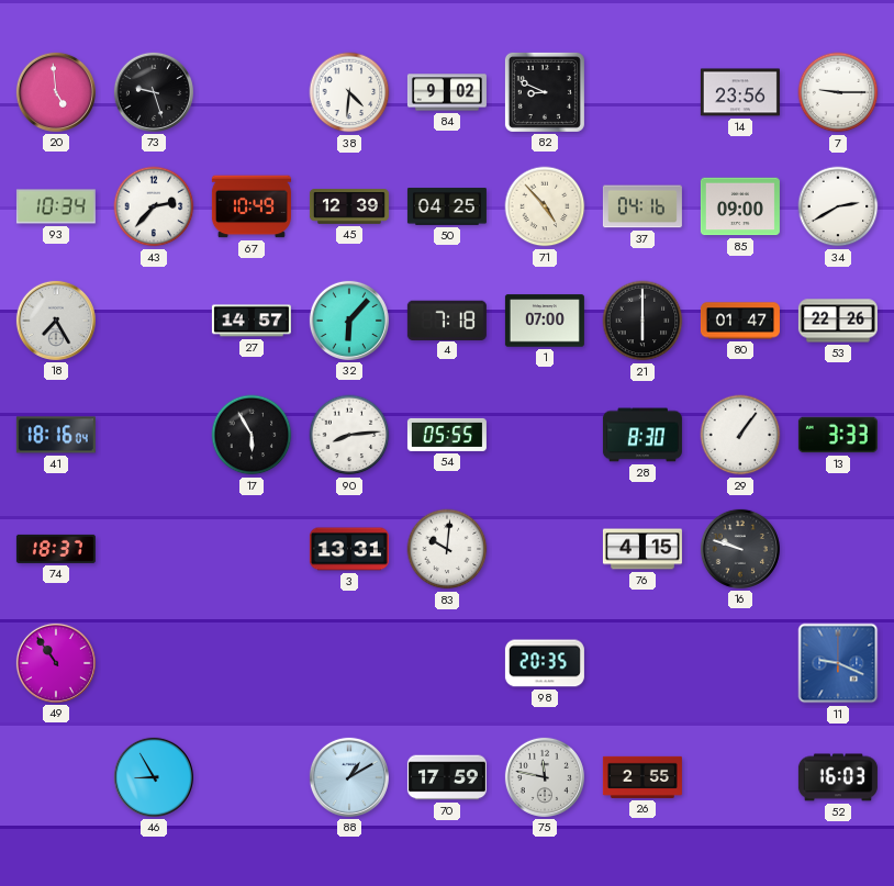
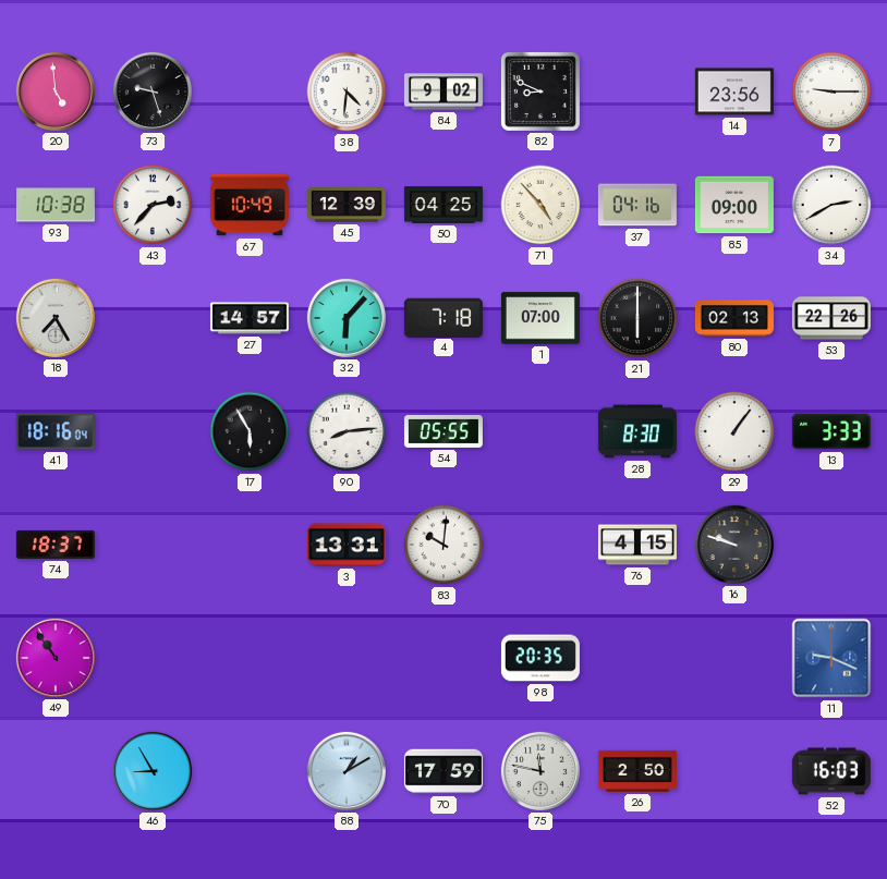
93: 10:34 -> 10:38 (56, 205)
80: 01:47 -> 02:13 (734, 318)
26: 2:55 -> 2:50 (637, 771)
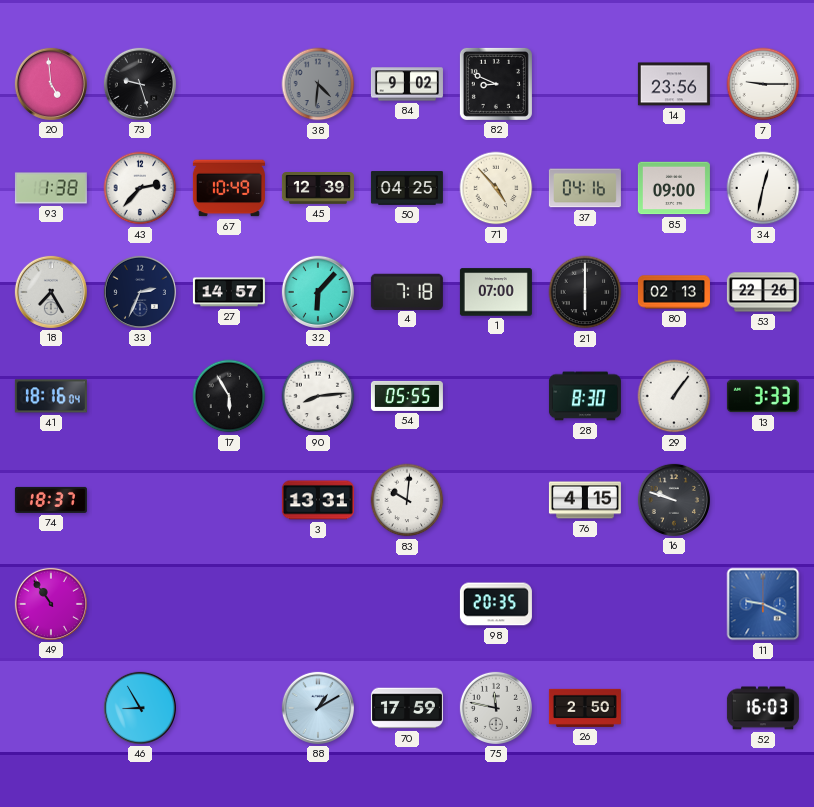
38 dial: white -> grey (318, 84)
93: 10:38 -> 1:38 (51, 188)
34: 2:40 -> 12:32 (763, 188)
33: none -> 2:34 (140, 292)
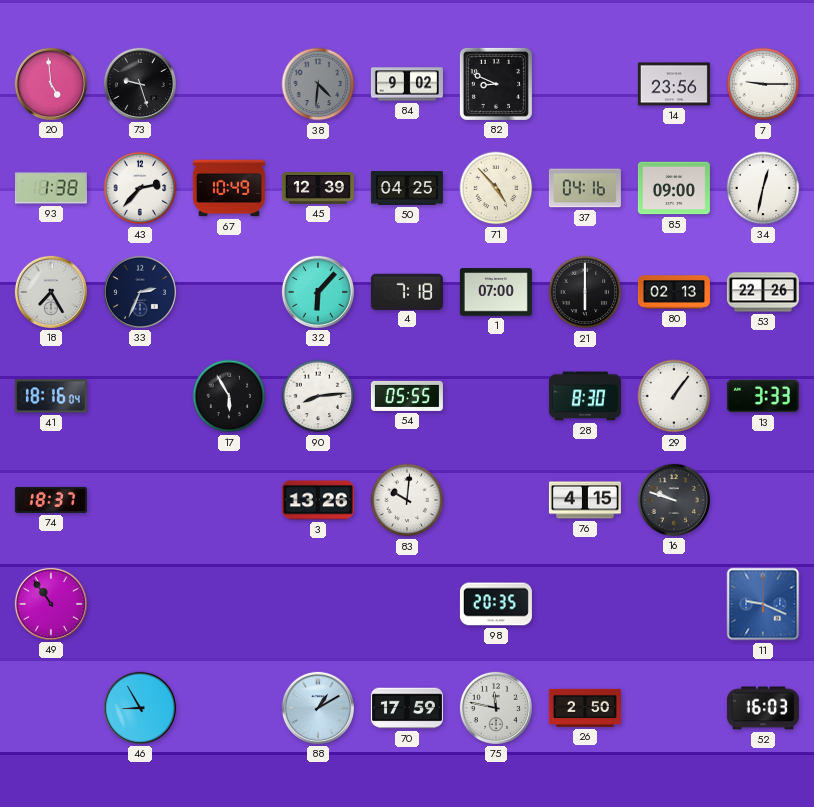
27: 14:57 -> none (229, 292)
3: 13:31 -> 13:26 (318, 500)
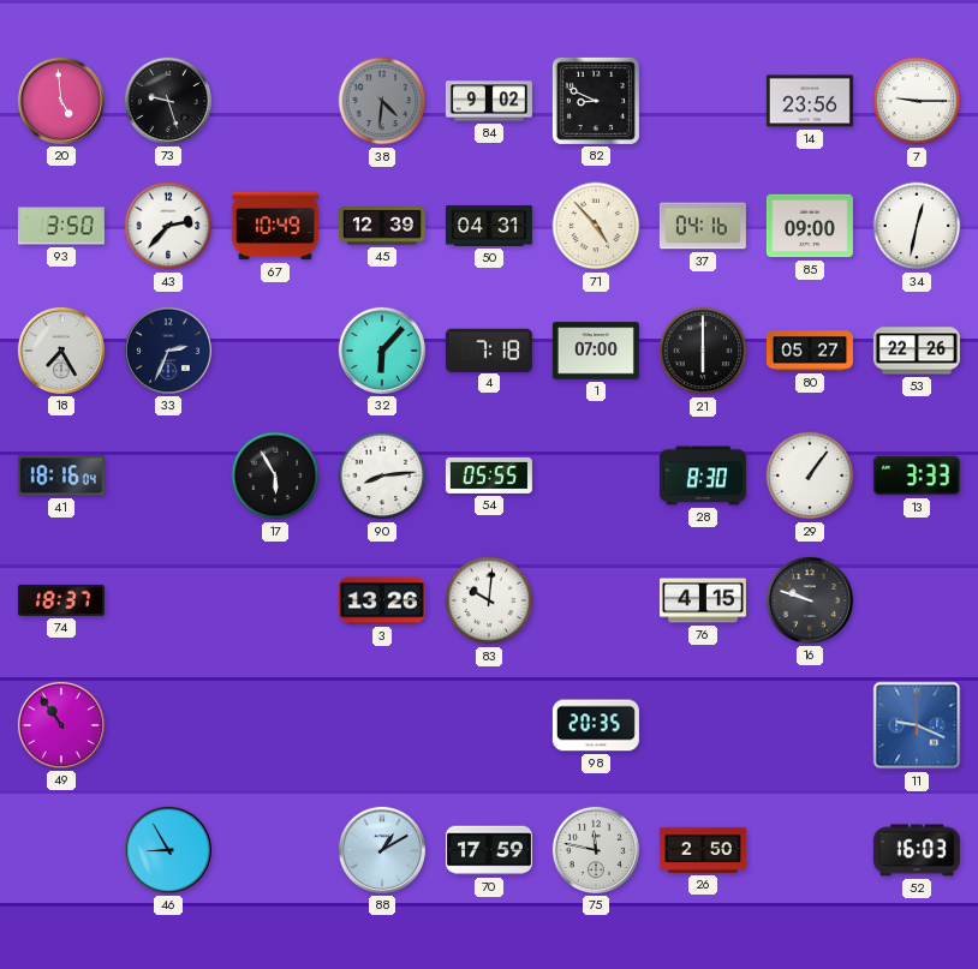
93: 1:38 -> 3:50 (61, 226)
50: 04:25 -> 04:31 (489, 226)
80: 02:13 -> 05:27 (810, 351)
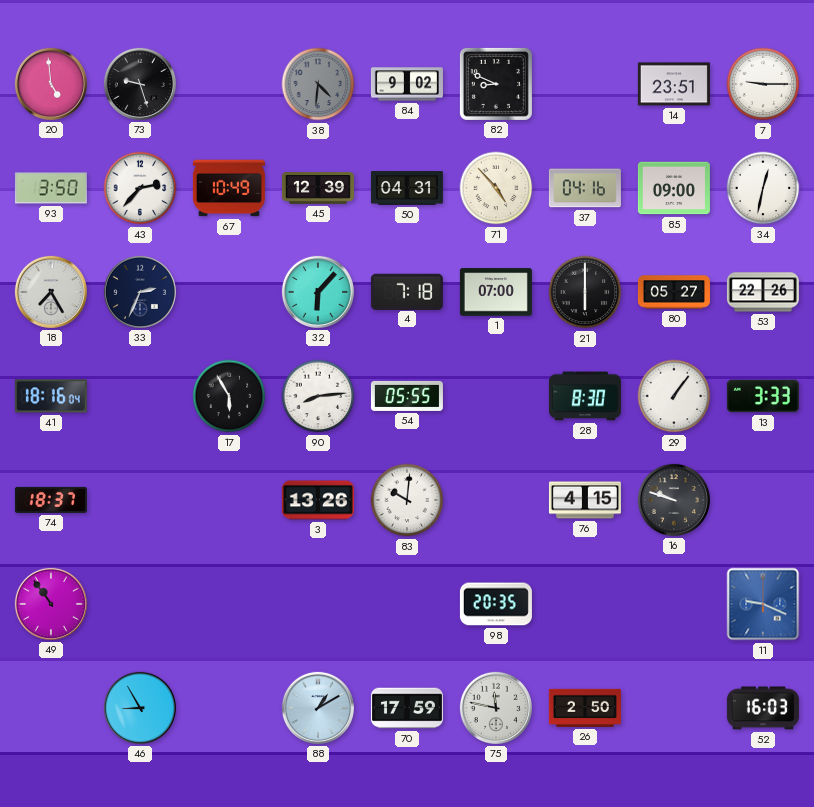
14: 23:56 -> 23:51 (674, 84)
